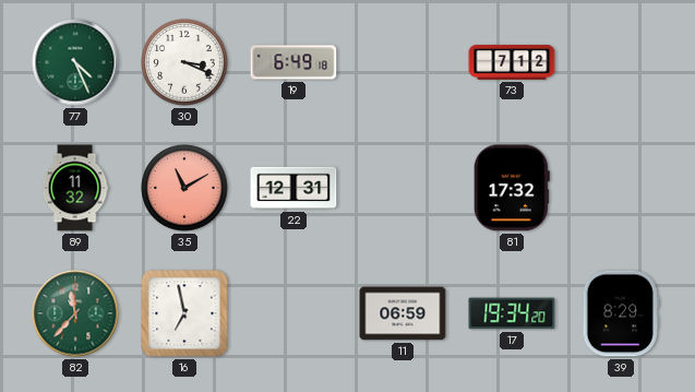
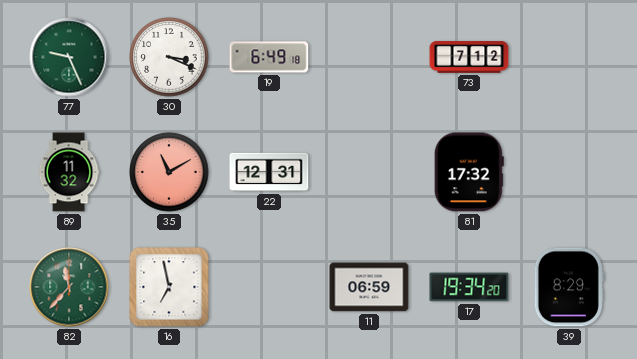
77: 4:26 -> 9:26 (69, 57)
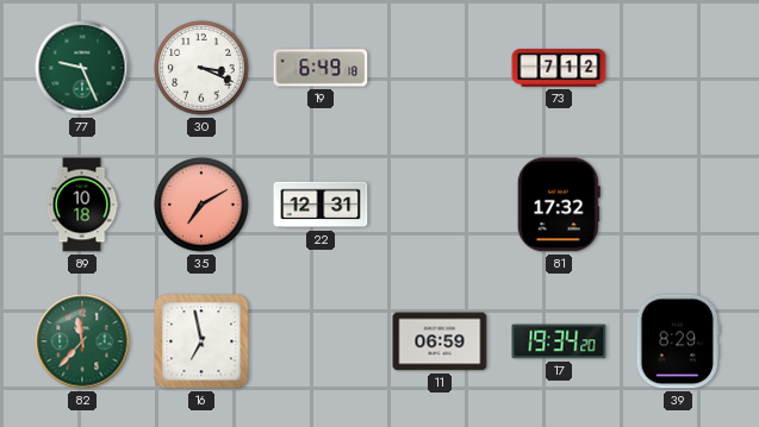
89: 11:32 -> 10:18 (82, 205)
35: 11:10 -> 7:10 (201, 205)
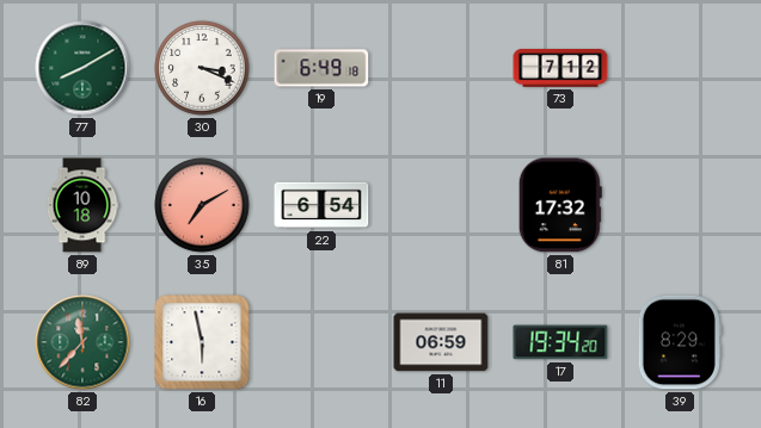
77: 9:26 -> 8:10 (82, 68)
22: 12:31 -> 6:54 (321, 205)
16: 6:58 -> 5:58 (202, 342)
